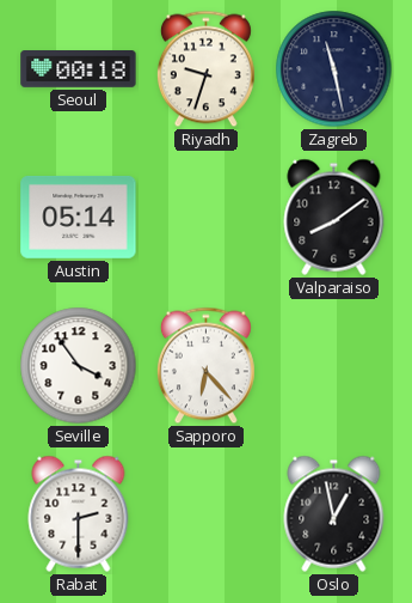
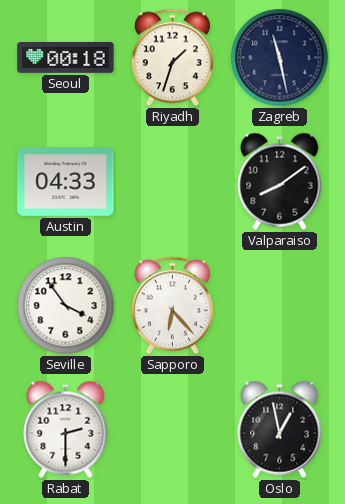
Riyadh: 9:33 -> 1:33 (172, 58)
Austin: 05:14 -> 04:33 (66, 181)
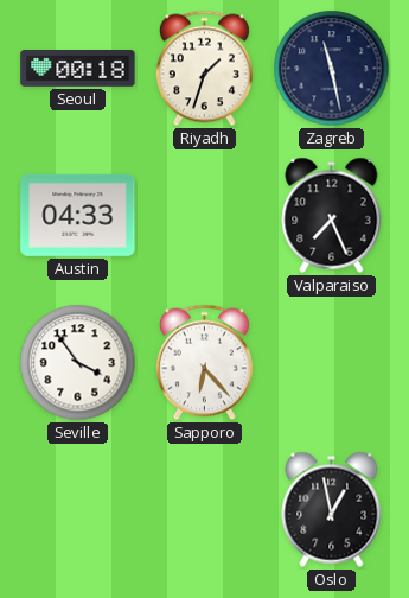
Valparaiso: 8:09 -> 7:26 (332, 215)
Rabat: 2:30 -> none (66, 429)
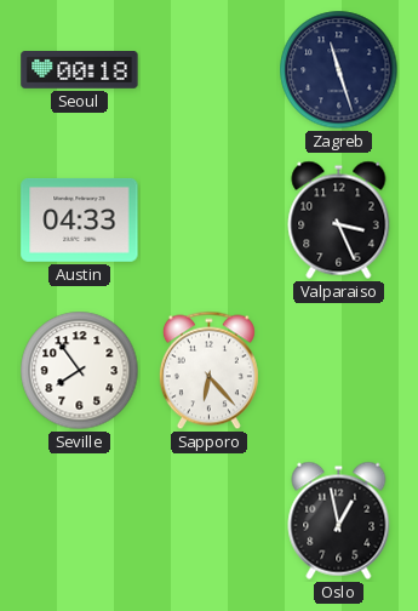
Riyadh: 1:33 -> none (204, 69)
Zagreb: 11:28 -> 11:27 (339, 70)
Valparaiso: 7:26 -> 3:26 (339, 219)
Seville: 3:54 -> 7:54 (80, 371)
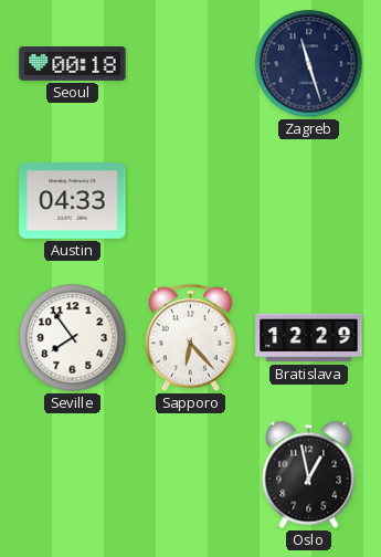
Valparaiso: 3:26 -> none (339, 219)
Bratislava: none -> 12:29 (309, 338)
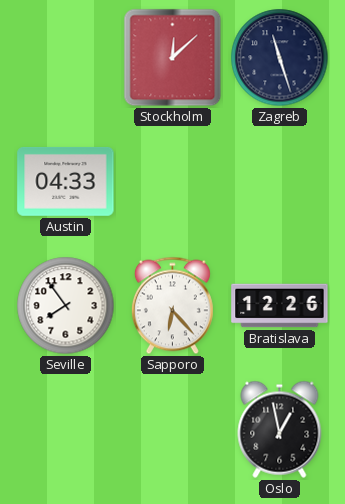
Seoul: 00:18 -> none (73, 64)
Stockholm: none -> 12:08 (173, 58)
Bratislava: 12:29 -> 12:26 (280, 306)
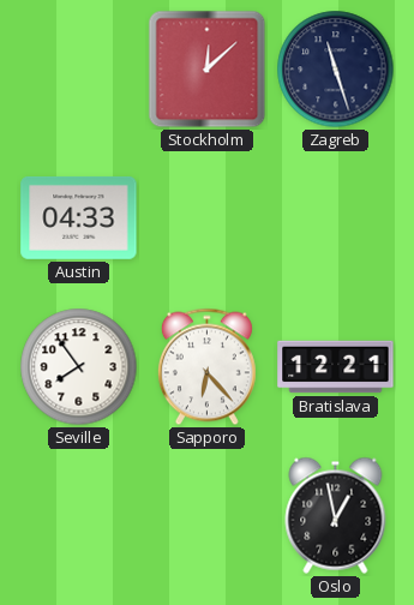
Bratislava: 12:26 -> 12:21 (336, 367)
